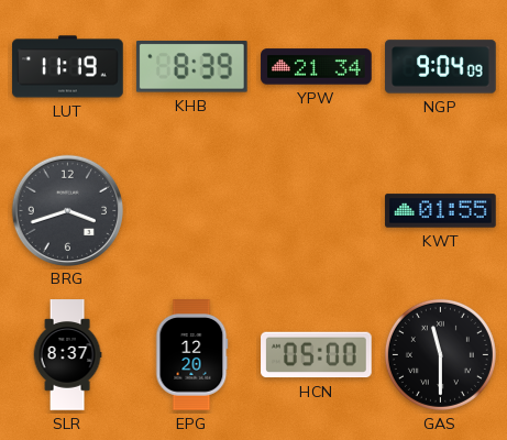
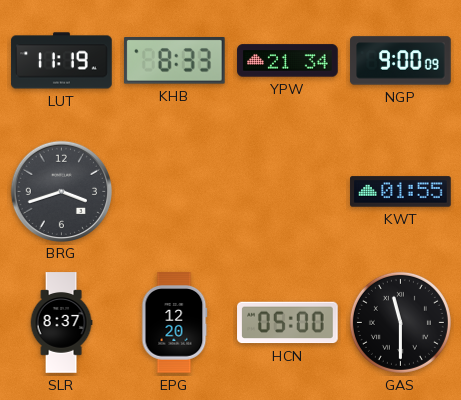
KHB: 8:39 -> 8:33 (174, 61)
NGP: 9:04 -> 9:00 (401, 61)
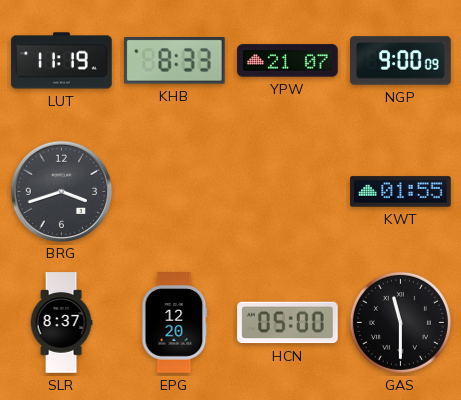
YPW: 21:34 -> 21:07 (288, 61)
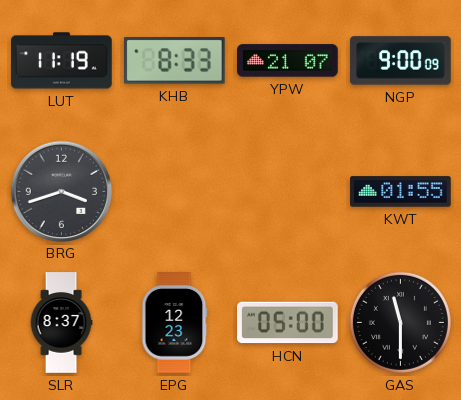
EPG: 12:20 -> 12:23 (175, 323)
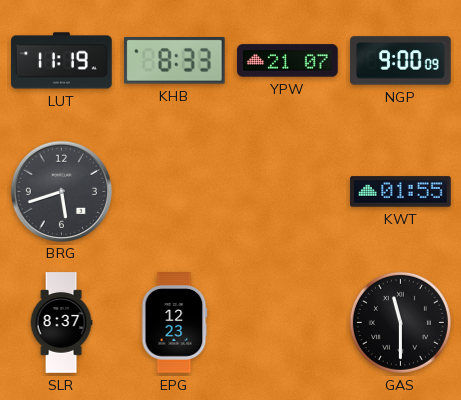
BRG: 3:42 -> 5:42 (61, 191)
HCN: 05:00 -> none (288, 323)
